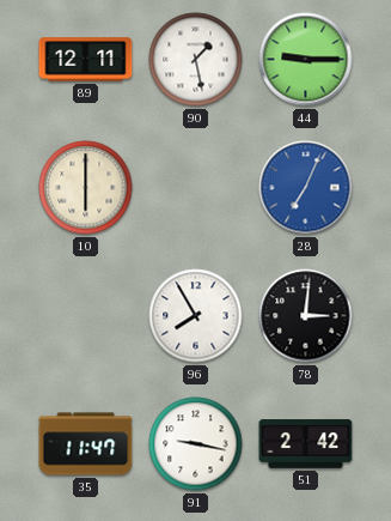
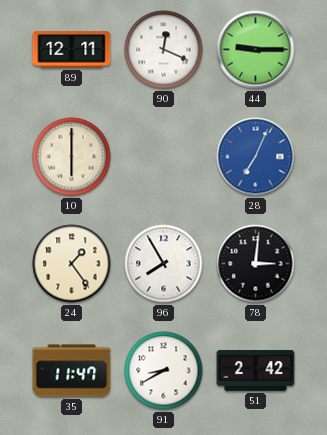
90: 1:28 -> 12:19 (164, 50)
24: none -> 1:24 (72, 264)
91: 9:17 -> 8:40 (164, 371)
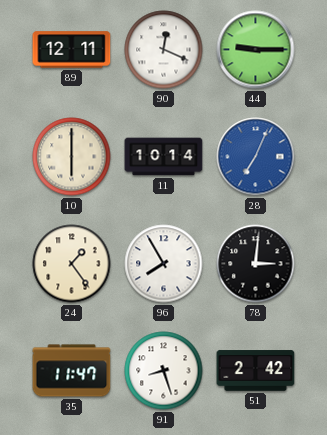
11: none -> 10:14 (164, 157)
91: 8:40 -> 8:27 (164, 371)
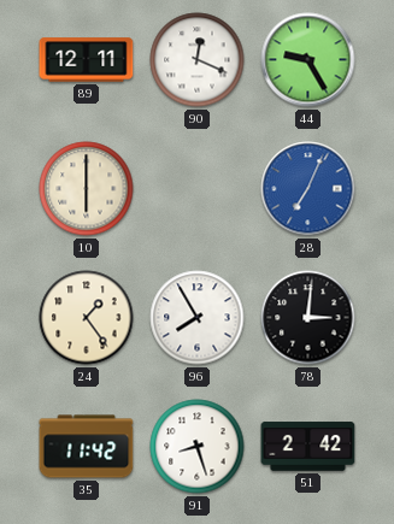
44: 9:15 -> 9:25 (308, 60)
11: 10:14 -> none (164, 157)
35: 11:47 -> 11:42 (87, 447)
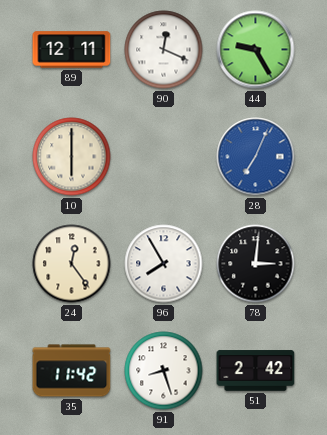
24: 1:24 -> 12:24 (72, 264)
